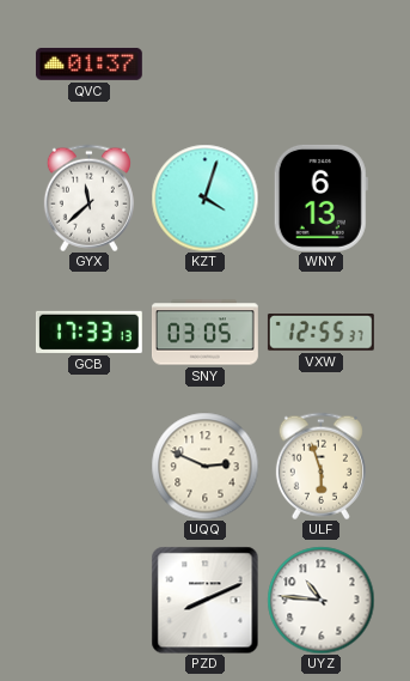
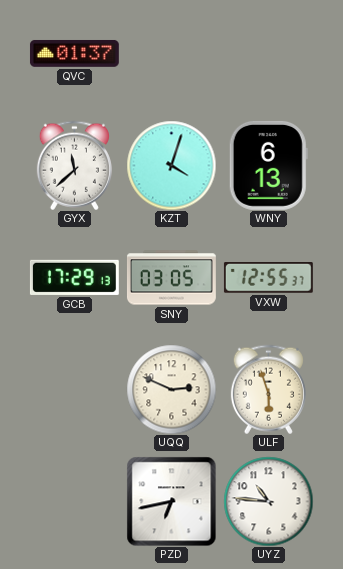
GCB: 17:33 -> 17:29 (74, 277)
PZD: 8:11 -> 6:43 (171, 501)
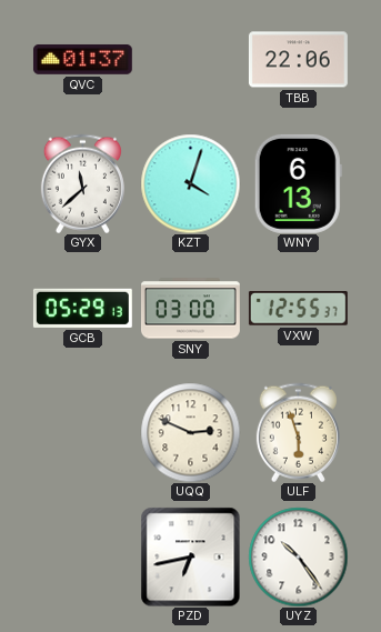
TBB: none -> 22:06 (298, 60)
GCB: 17:29 -> 05:29 (82, 308)
SNY: 03:05 -> 03:00 (190, 309)
UYZ: 10:46 -> 10:24 (298, 556)
